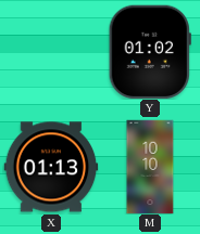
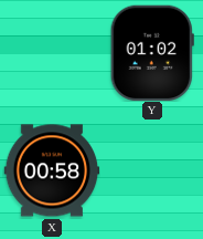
X: 01:13 -> 00:58 (52, 170)
M: 10:10 -> none (150, 167)
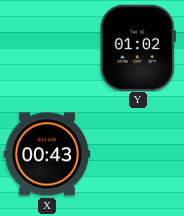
X: 00:58 -> 00:43 (47, 154)
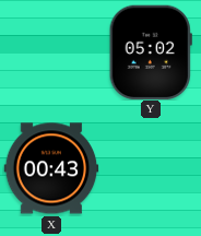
Y: 01:02 -> 05:02 (151, 52)
